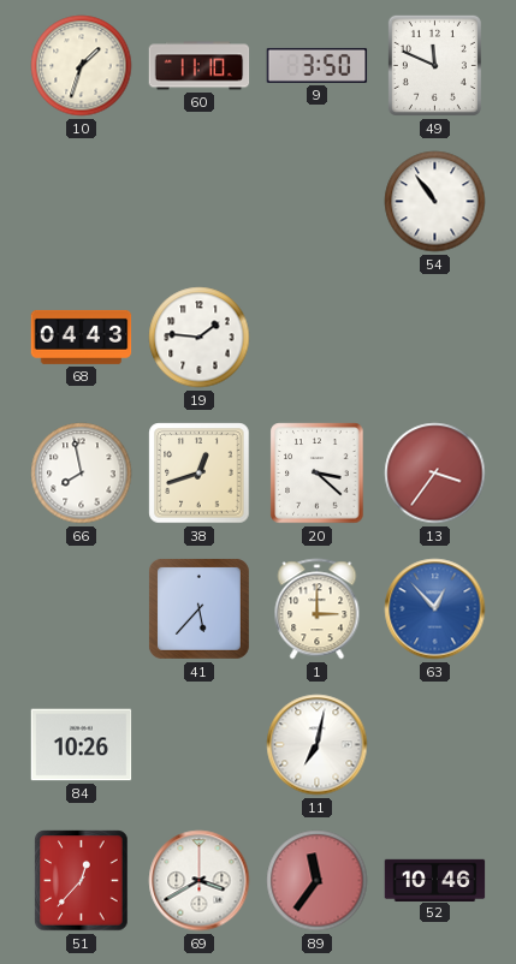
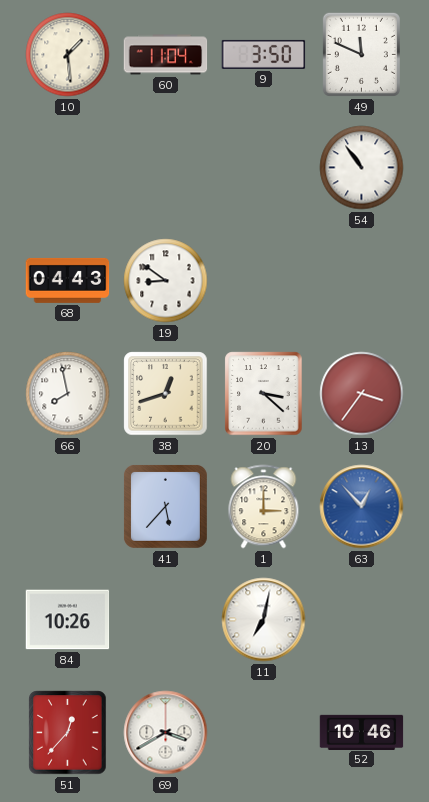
10: 1:33 -> 1:29 (68, 55)
60: 11:10 -> 11:04 (166, 55)
19: 1:46 -> 8:51 (166, 281)
89: 11:36 -> none (318, 881)
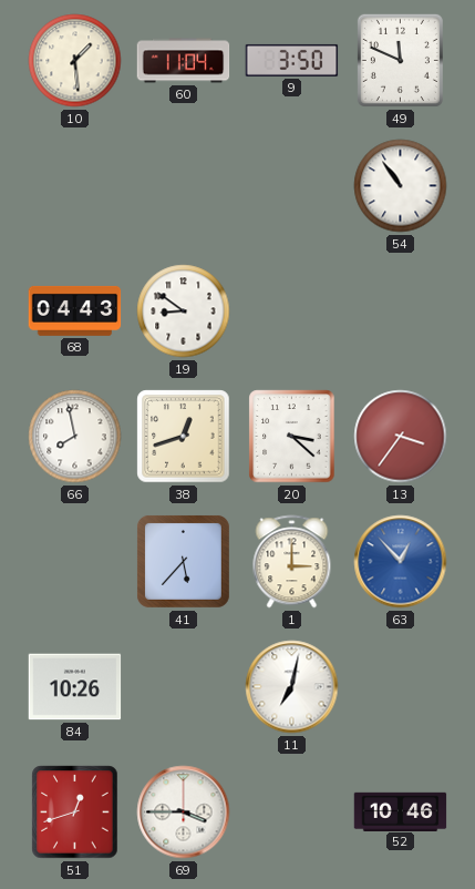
51: 12:37 -> 12:42 (75, 813)
69: 3:40 -> 3:45 (184, 813)
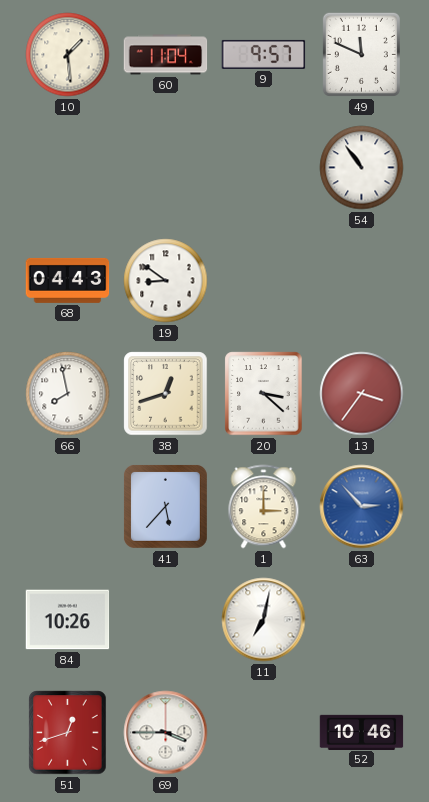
9: 3:50 -> 9:57 (264, 54)
63: 12:53 -> 2:53 (362, 507)
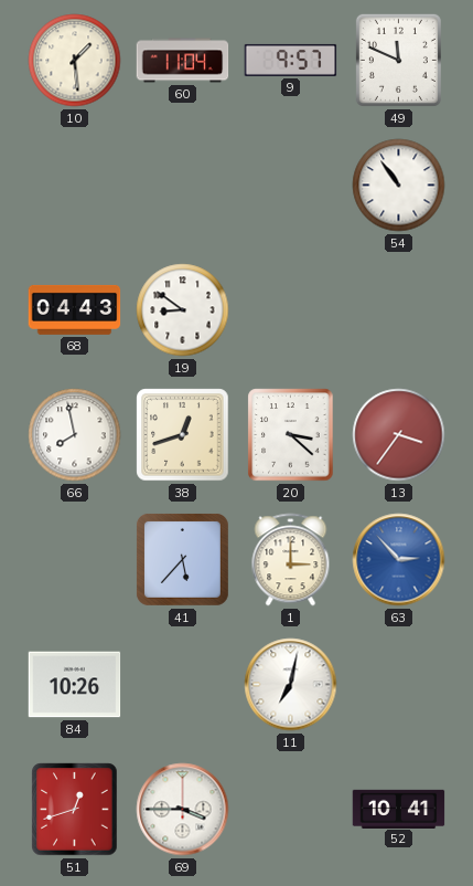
52: 10:46 -> 10:41 (399, 809)
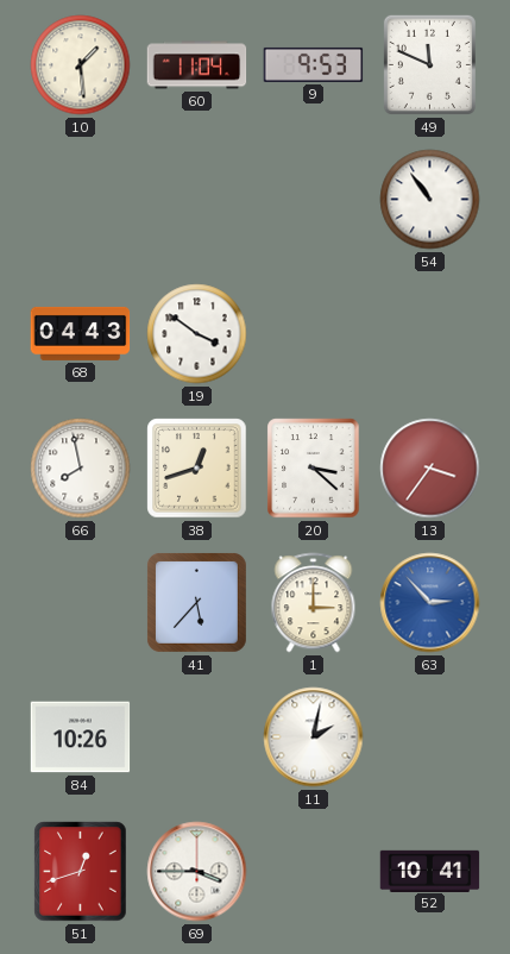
9: 9:57 -> 9:53 (314, 64)
19: 8:51 -> 3:51 (197, 334)
11: 7:02 -> 2:02 (314, 738)
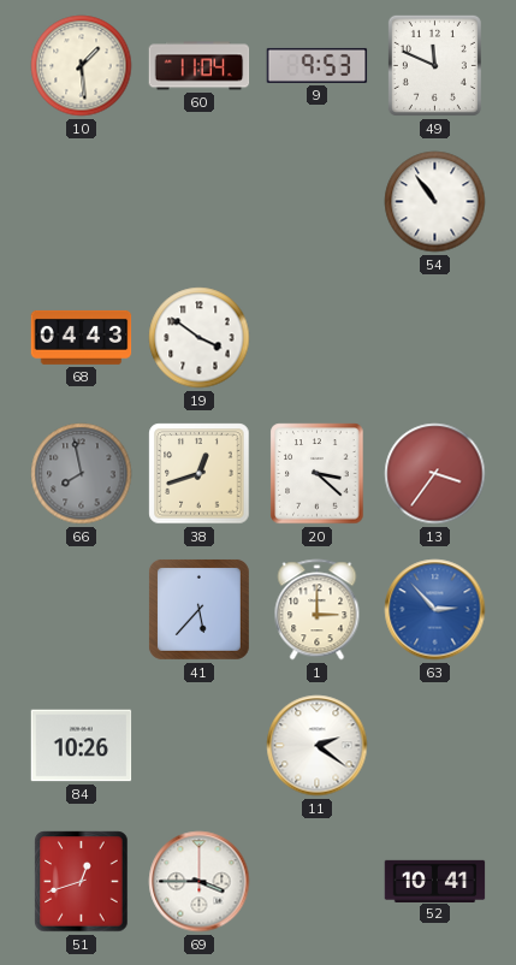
66 dial: white -> grey (82, 474)
11: 2:02 -> 2:21 (318, 746)
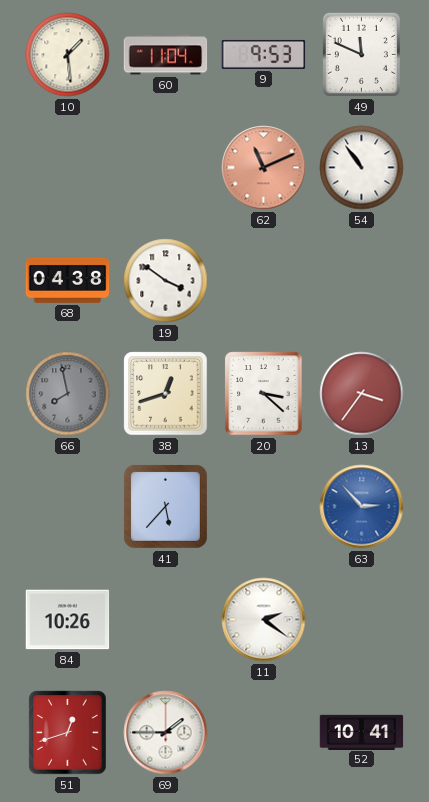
62: none -> 11:11 (264, 168)
68: 04:43 -> 04:38 (68, 280)
1: 3:00 -> none (318, 610)
69: 3:45 -> 1:45 (166, 733)
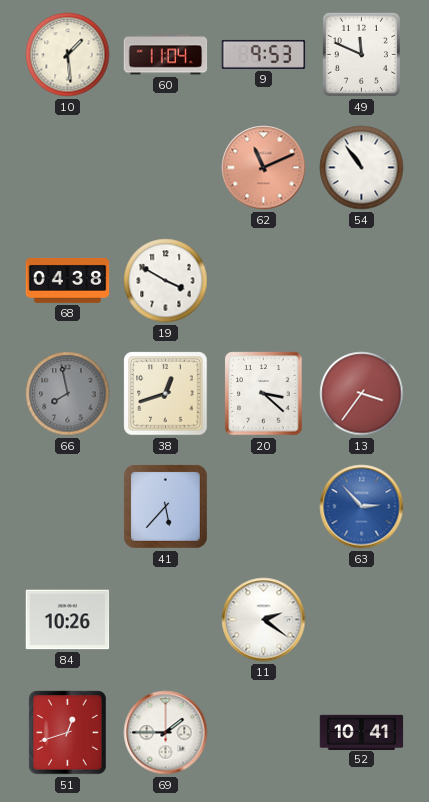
19: 3:51 -> 3:50 (166, 281)
